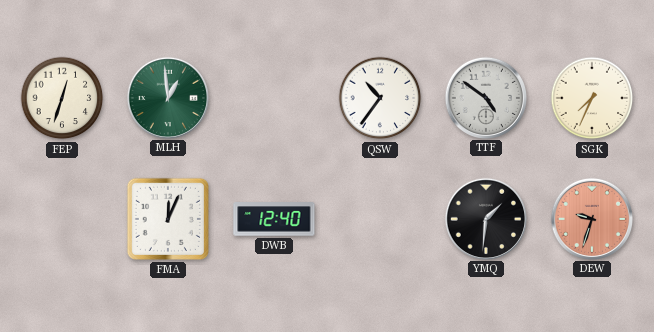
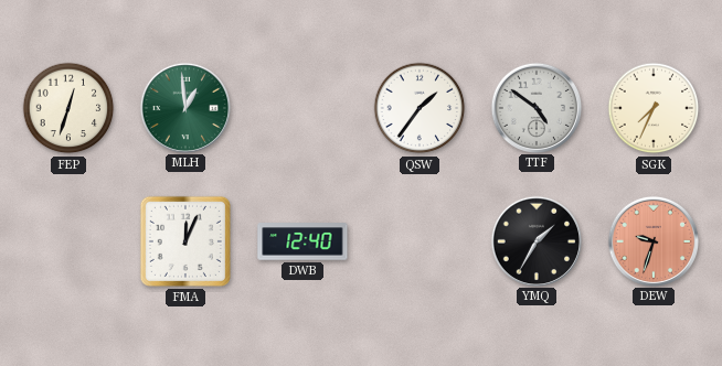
QSW: 10:36 -> 1:36 (420, 108)
YMQ: 1:31 -> 1:35 (535, 240)
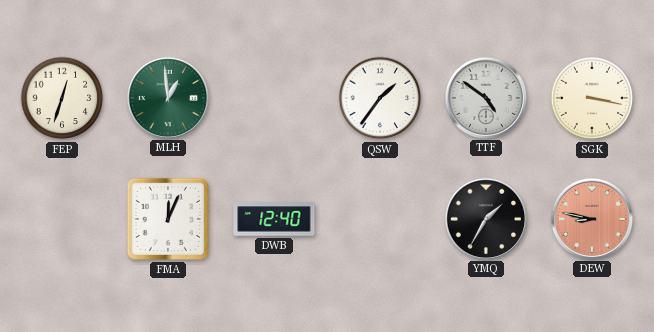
SGK: 7:34 -> 3:17 (592, 98)
DEW: 9:33 -> 8:47 (591, 218)
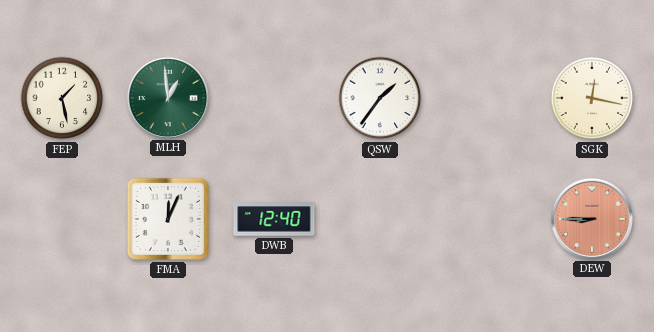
FEP: 12:33 -> 1:28 (62, 98)
TTF: 4:51 -> none (485, 97)
SGK: 3:17 -> 12:17 (592, 98)
YMQ: 1:35 -> none (485, 218)
DEW: 8:47 -> 8:45 (591, 218)
